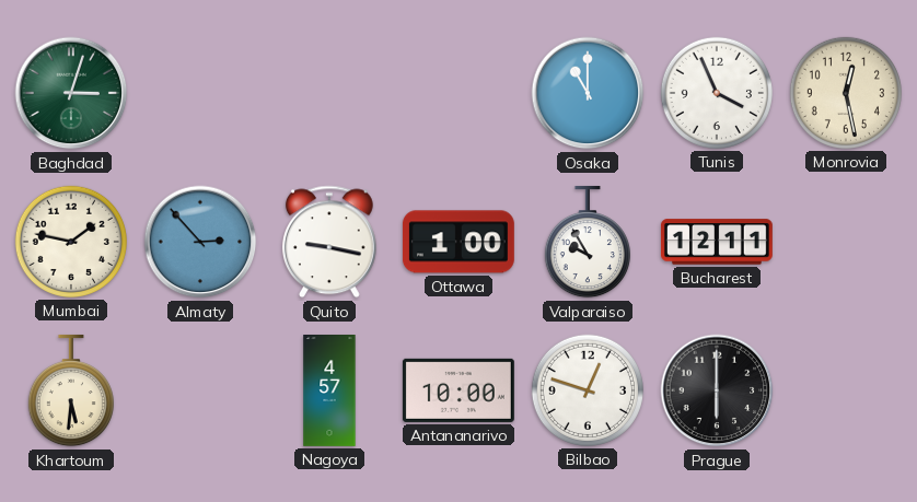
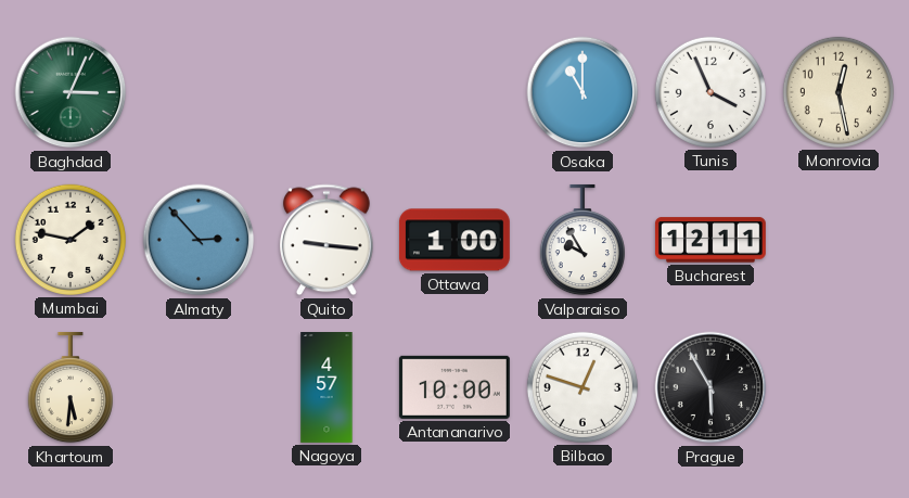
Baghdad: 3:03 -> 3:04 (71, 92)
Quito: 9:17 -> 9:16 (327, 240)
Prague: 6:00 -> 5:55 (710, 387)
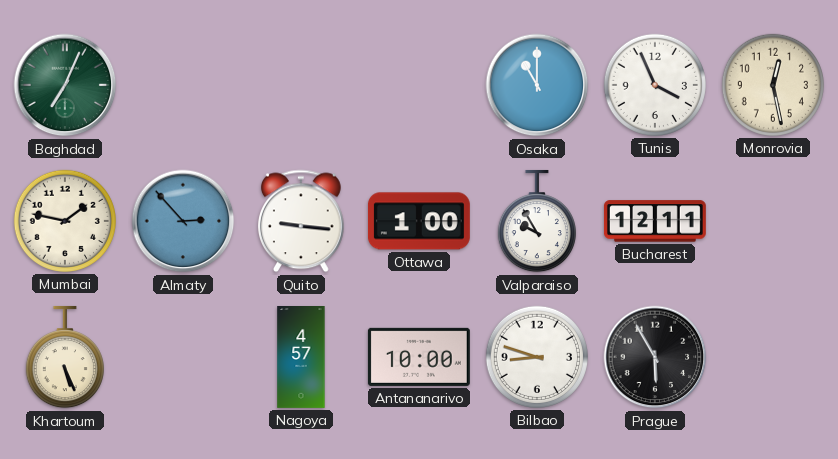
Baghdad: 3:04 -> 7:04 (65, 85)
Khartoum: 5:31 -> 5:26 (65, 357)
Bilbao: 12:48 -> 8:48 (537, 357)
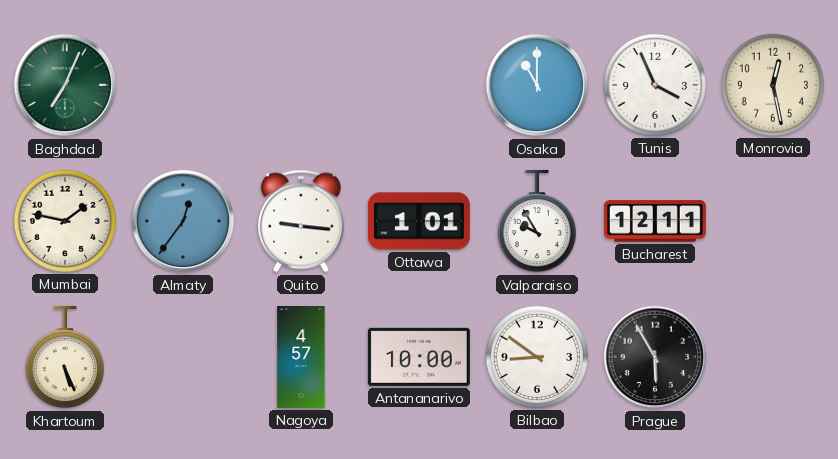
Almaty: 2:53 -> 12:36 (183, 221)
Ottawa: 1:00 -> 1:01 (419, 221)
Bilbao: 8:48 -> 8:51 (537, 357)
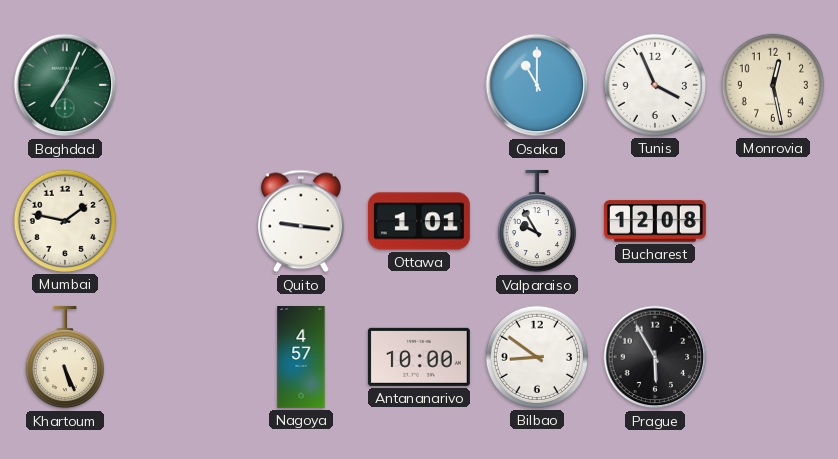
Almaty: 12:36 -> none (183, 221)
Bucharest: 12:11 -> 12:08 (655, 221)
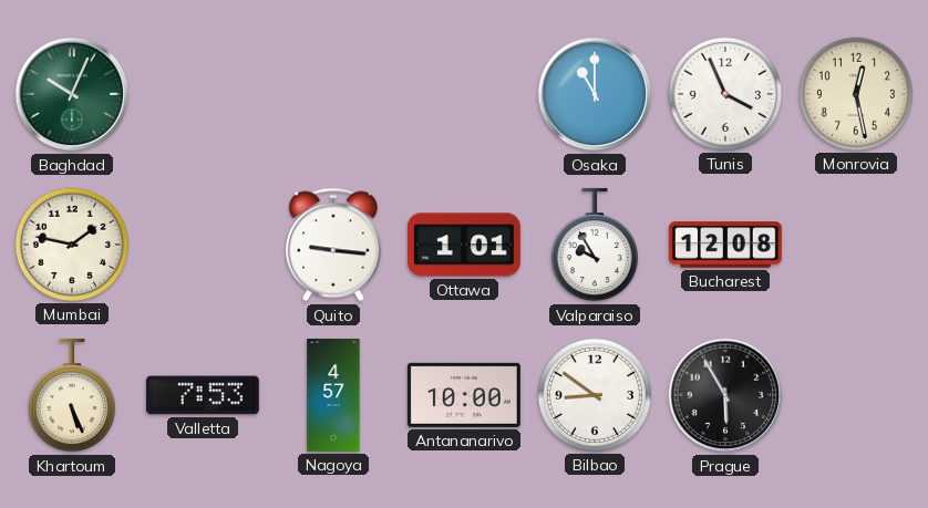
Baghdad: 7:04 -> 10:04 (72, 94)
Valletta: none -> 7:53 (203, 395)
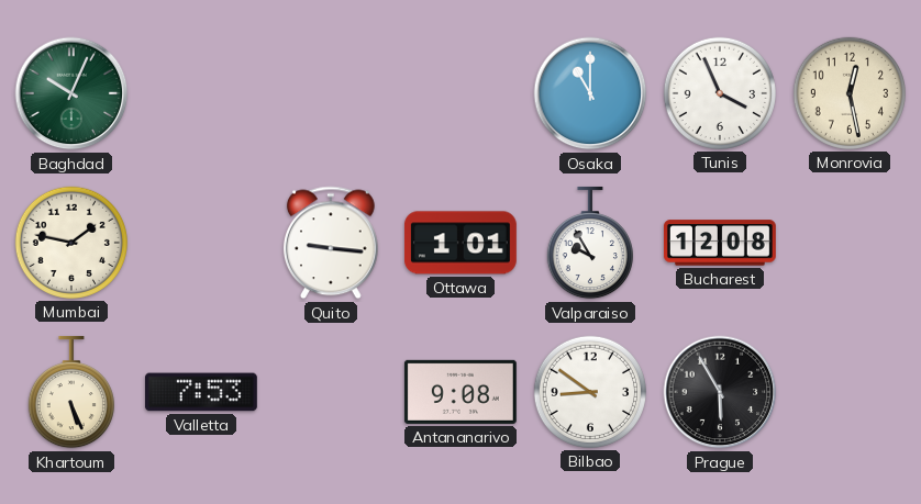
Nagoya: 4:57 -> none (333, 396)
Antananarivo: 10:00 -> 9:08 (460, 392)
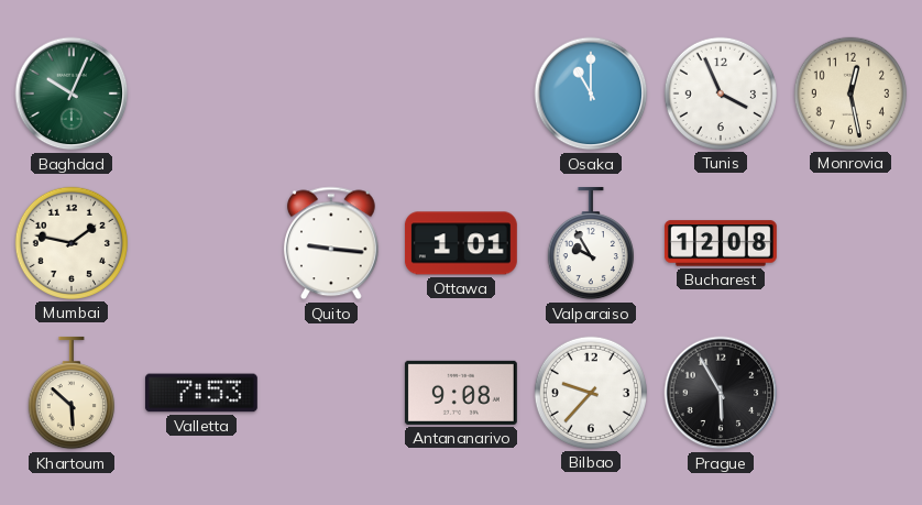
Khartoum: 5:26 -> 5:52 (72, 393)
Bilbao: 8:51 -> 9:37 (591, 393)
